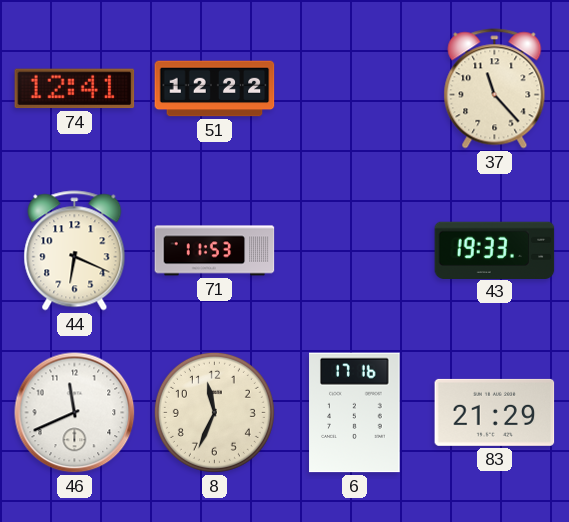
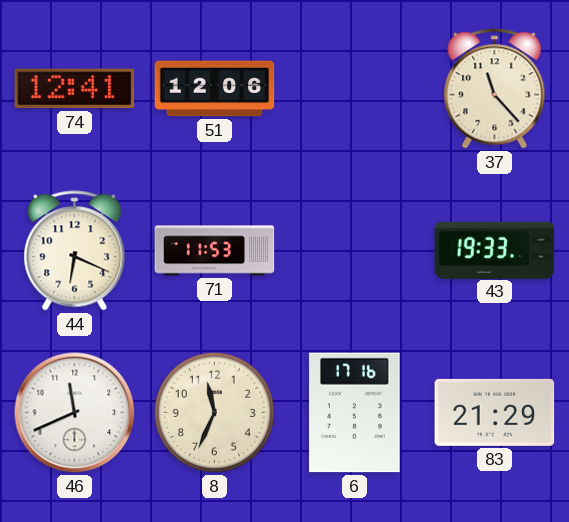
51: 12:22 -> 12:06 (215, 89)
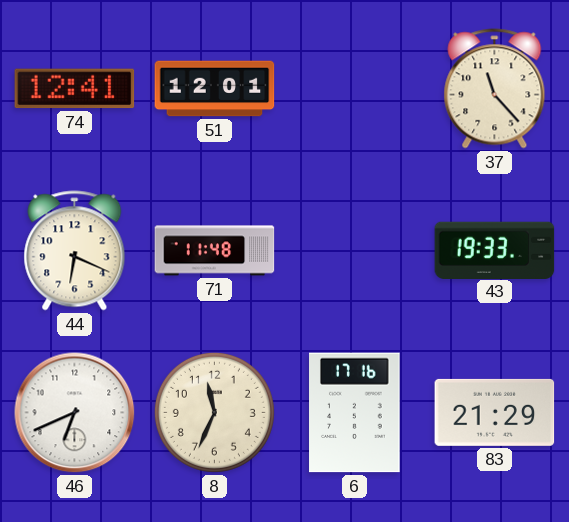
51: 12:06 -> 12:01 (215, 89)
71: 11:53 -> 11:48 (215, 251)
46: 11:41 -> 6:41 (75, 413)
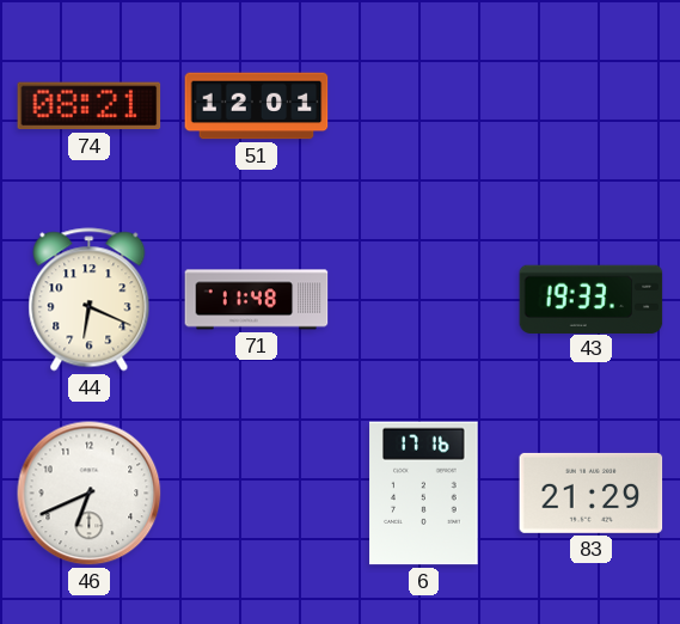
74: 12:41 -> 08:21 (90, 106)
37: 11:23 -> none (495, 89)
8: 11:34 -> none (214, 412)
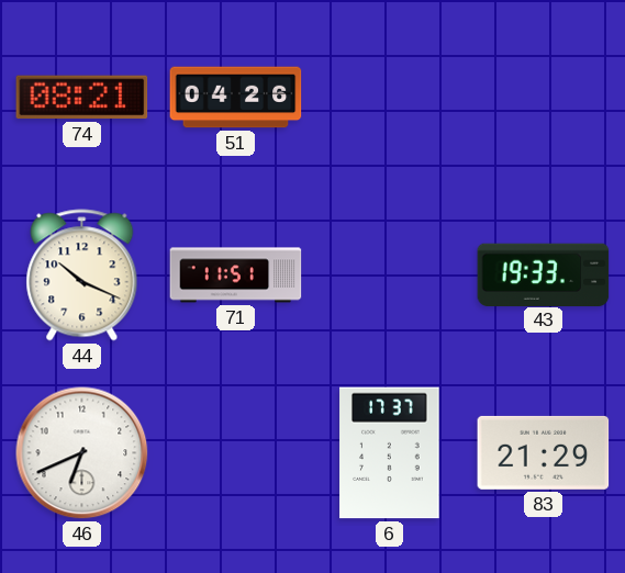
51: 12:01 -> 04:26 (236, 98)
44: 6:19 -> 10:19 (82, 276)
71: 11:48 -> 11:51 (236, 276)
6: 17:16 -> 17:37 (390, 453)
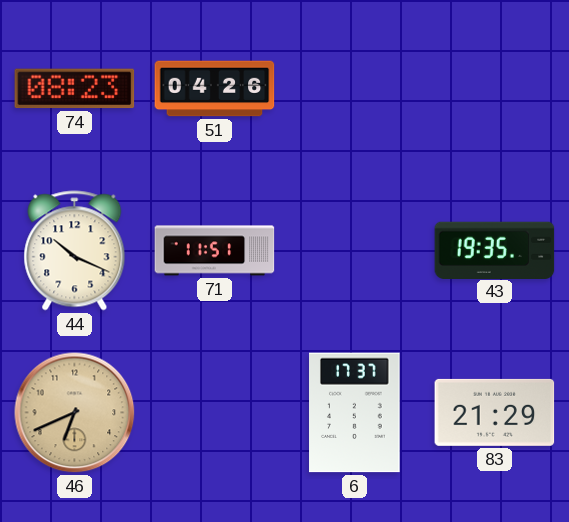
74: 08:21 -> 08:23 (75, 89)
43: 19:33 -> 19:35 (495, 250)
46 dial: white -> champagne (75, 413)
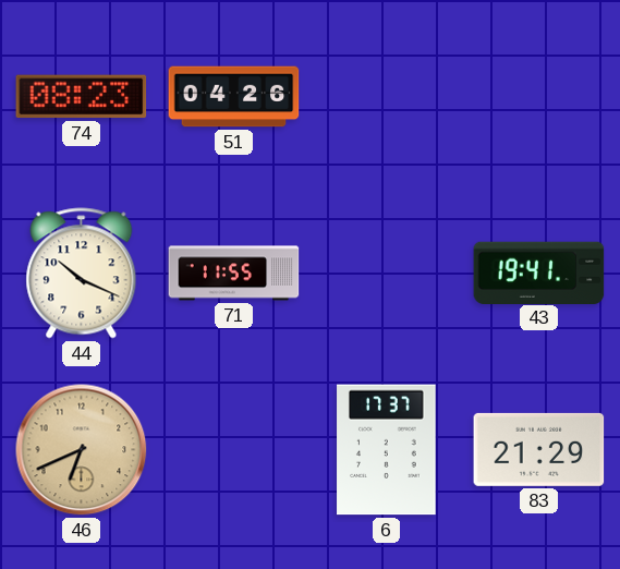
71: 11:51 -> 11:55 (234, 274)
43: 19:35 -> 19:41 (539, 273)
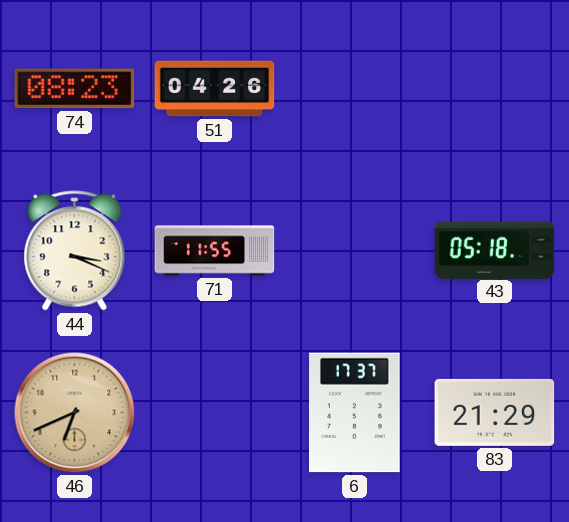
44: 10:19 -> 3:19 (75, 251)
43: 19:41 -> 05:18 (495, 250)
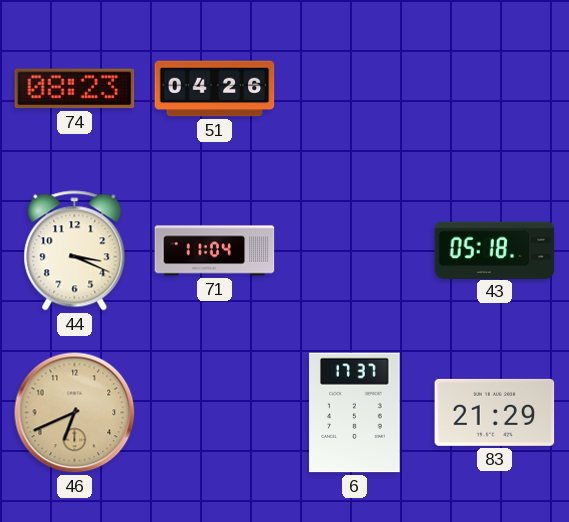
71: 11:55 -> 11:04 (215, 251)
